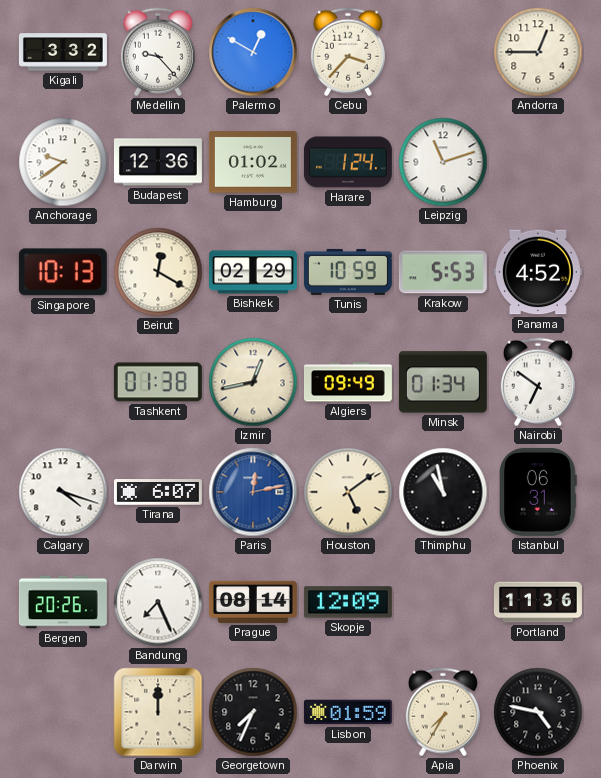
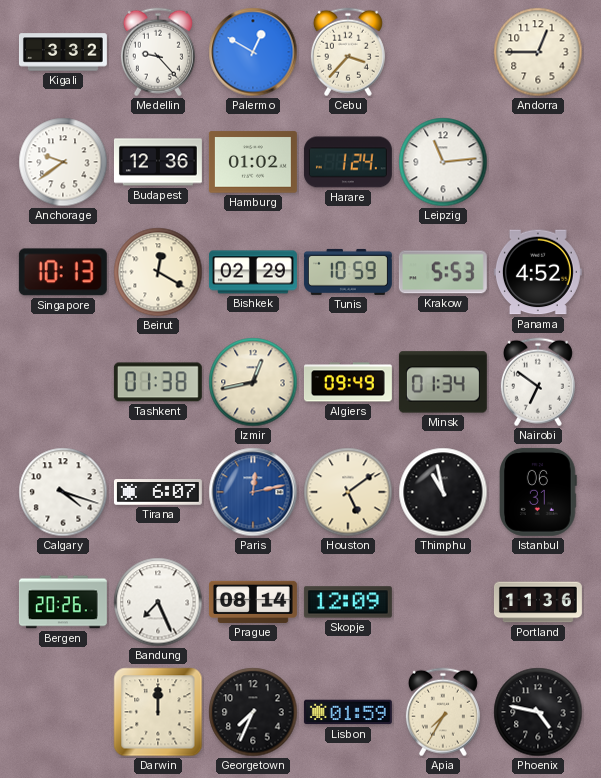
Leipzig: 11:12 -> 11:14 (443, 162)
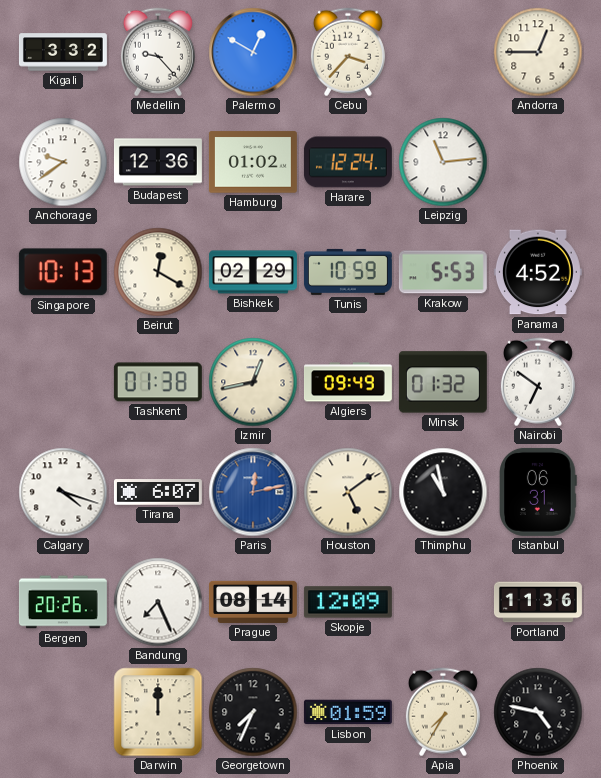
Harare: 1:24 -> 12:24 (348, 162)
Minsk: 01:34 -> 01:32 (443, 382)
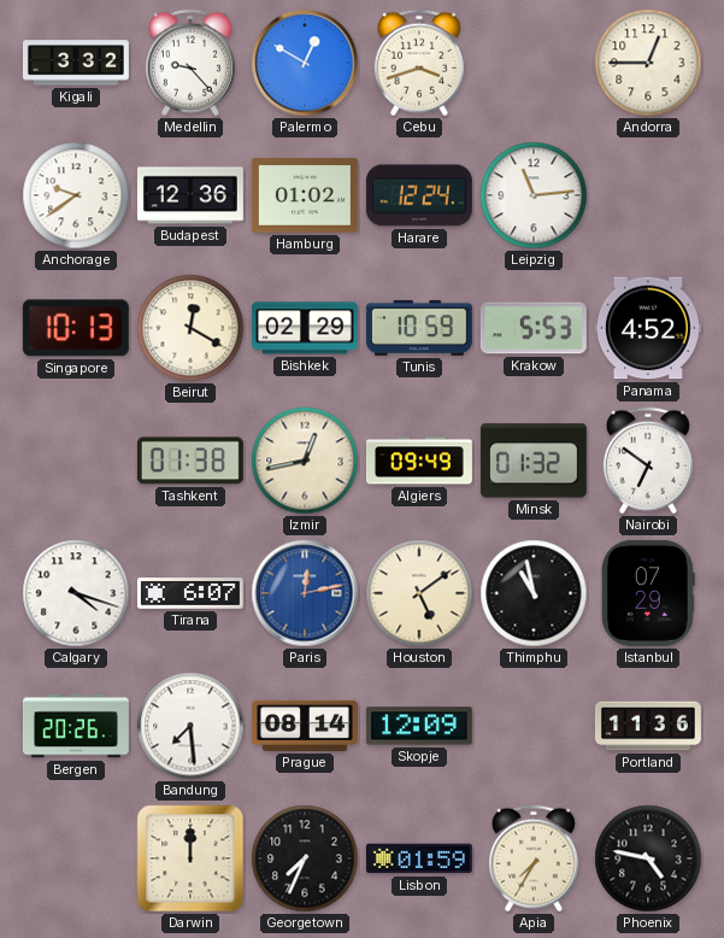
Cebu: 3:37 -> 3:42 (419, 63)
Istanbul: 06:31 -> 07:29 (649, 593)
Bandung: 7:26 -> 7:29 (190, 726)
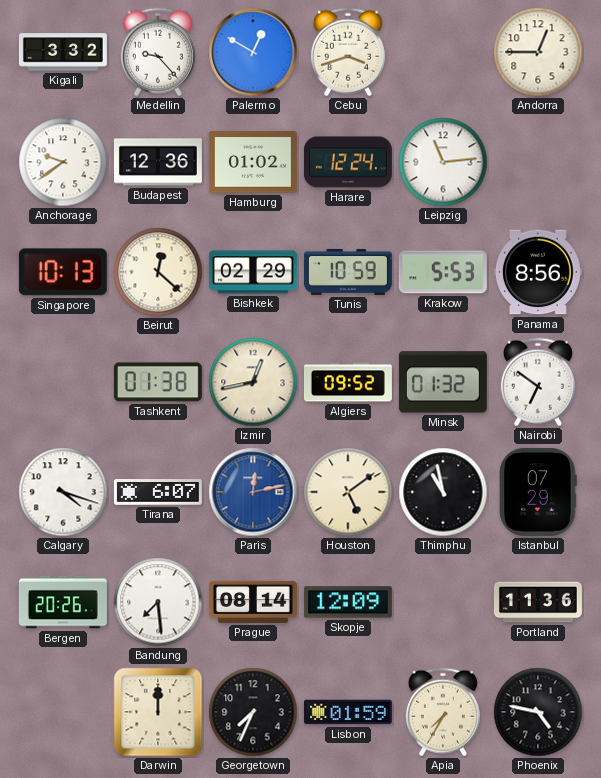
Beirut: 12:20 -> 12:22 (158, 272)
Panama: 4:52 -> 8:56 (538, 272)
Algiers: 09:49 -> 09:52 (348, 382)
